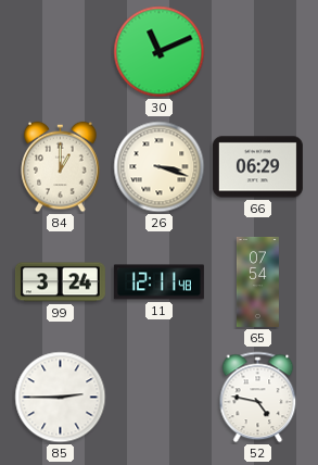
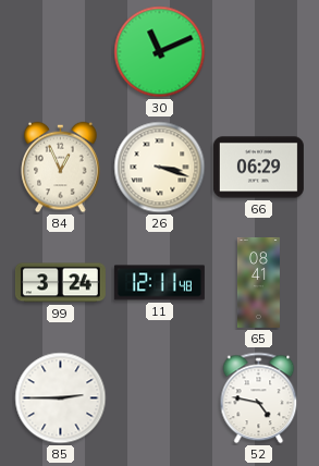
84: 1:00 -> 12:56 (61, 168)
65: 07:54 -> 08:41 (258, 282)
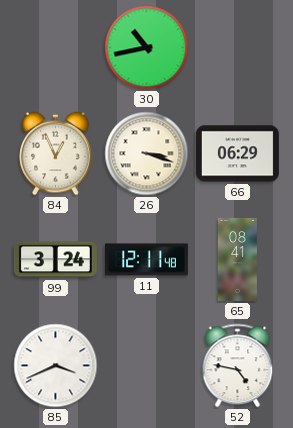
30: 11:11 -> 10:43 (147, 48)
85: 2:45 -> 3:41 (56, 366)
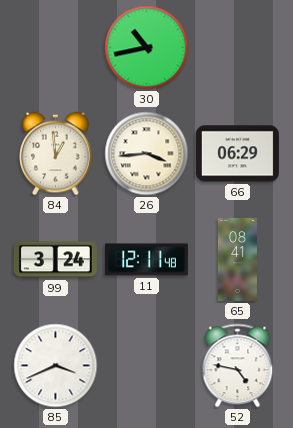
84: 12:56 -> 12:59 (56, 154)
26: 3:18 -> 3:44 (147, 154)
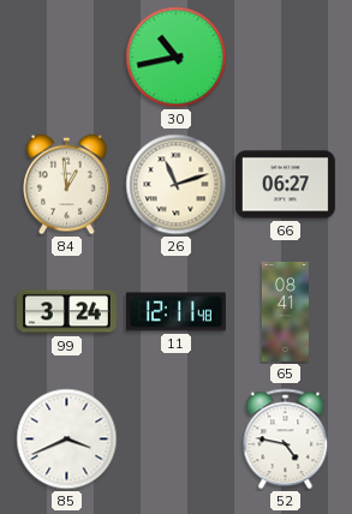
26: 3:44 -> 11:12 (177, 185)
66: 06:29 -> 06:27 (285, 185)
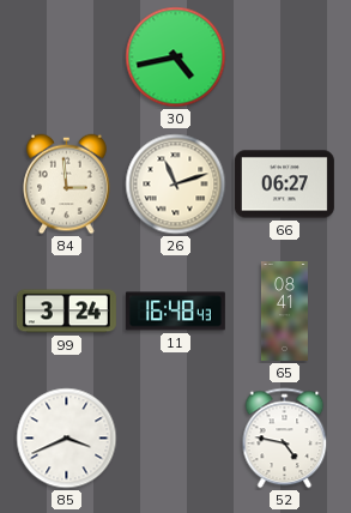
30: 10:43 -> 4:43 (176, 58)
84: 12:59 -> 2:59 (67, 185)
11: 12:11 -> 16:48 (175, 312)
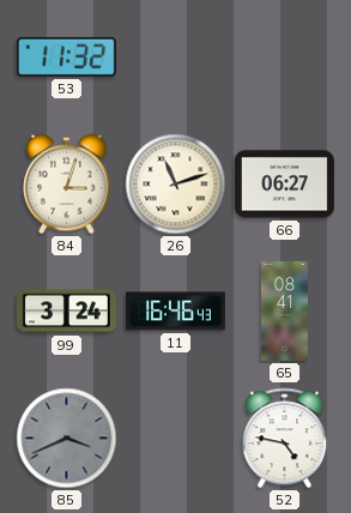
53: none -> 11:32 (66, 56)
30: 4:43 -> none (176, 58)
84: 2:59 -> 3:03 (67, 185)
11: 16:48 -> 16:46 (175, 312)
85 dial: white -> grey (67, 439)
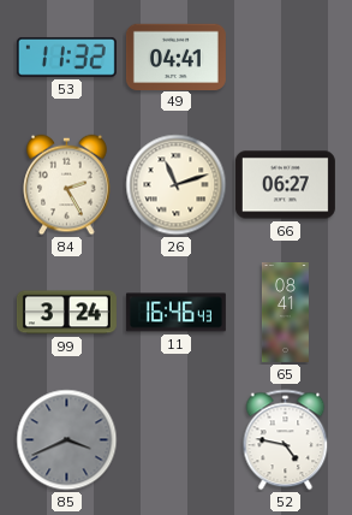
49: none -> 04:41 (175, 57)
84: 3:03 -> 2:25 (67, 185)
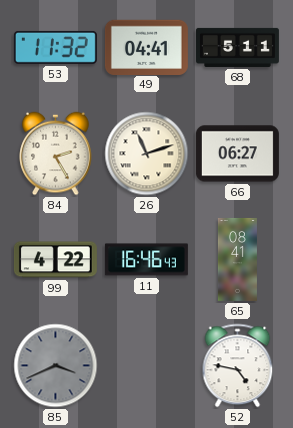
68: none -> 5:11 (237, 47)
99: 3:24 -> 4:22 (55, 260)
